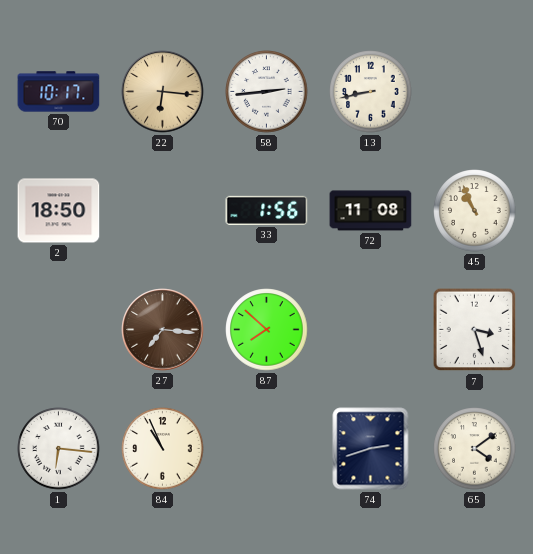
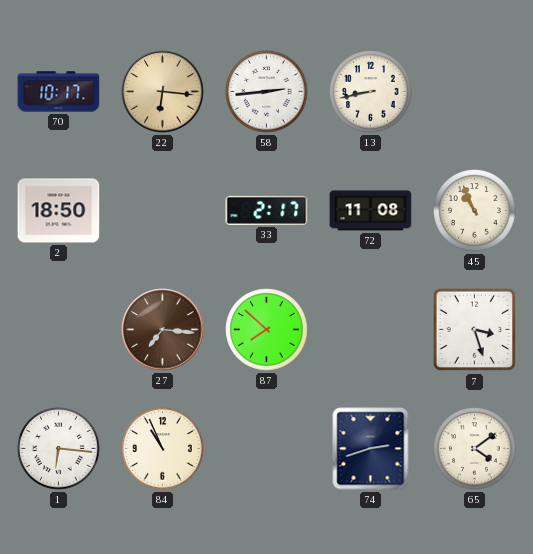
33: 1:56 -> 2:17 (267, 210)
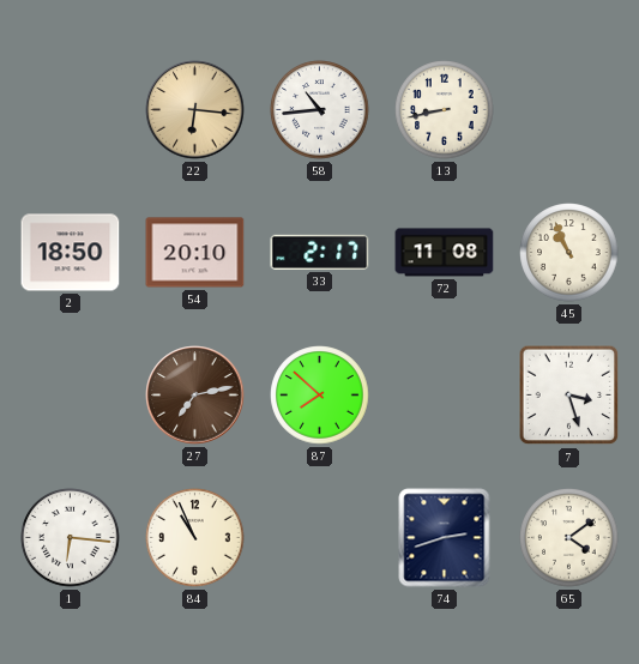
70: 10:17 -> none (59, 92)
58: 2:44 -> 10:44 (320, 110)
54: none -> 20:10 (195, 253)
27: 7:16 -> 7:13 (195, 396)
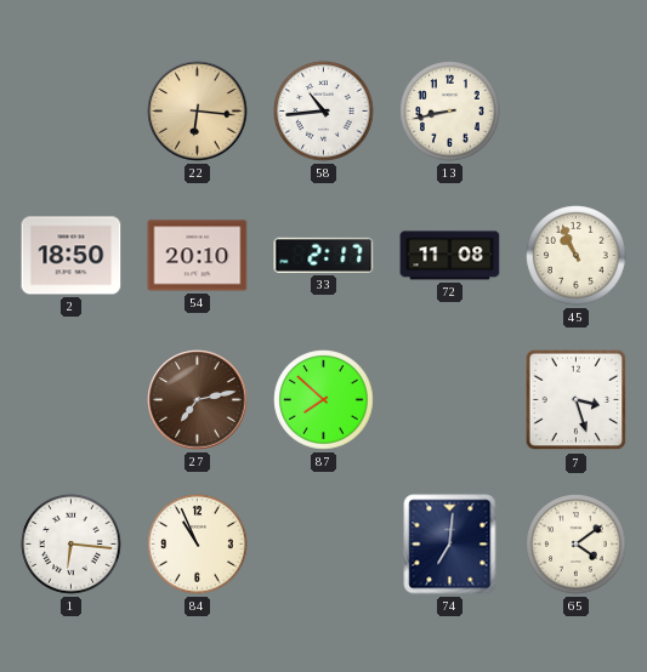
74: 2:42 -> 7:01 (450, 545)
